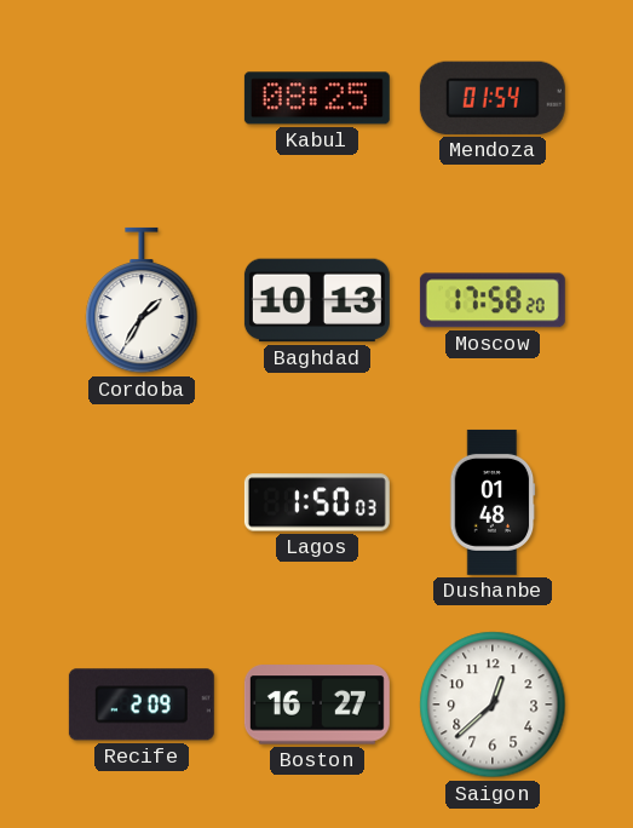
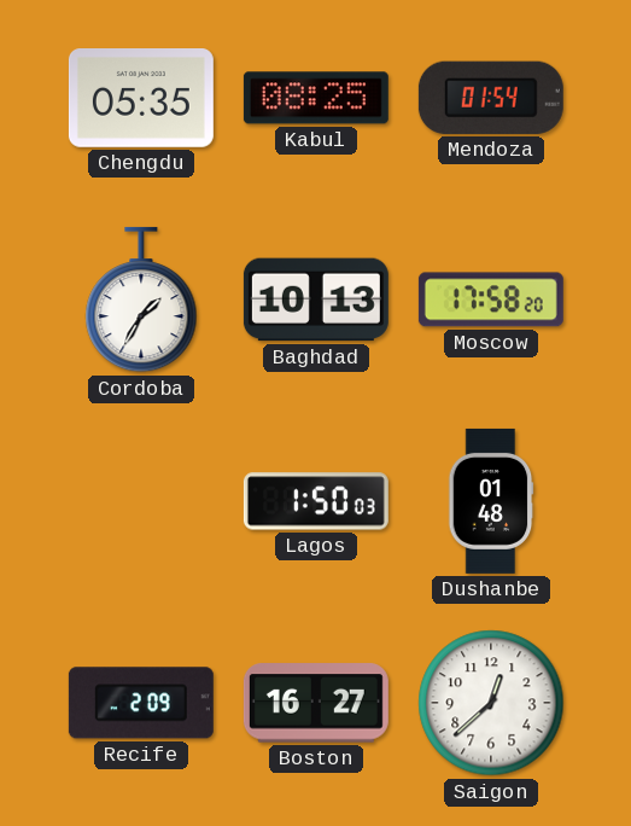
Chengdu: none -> 05:35 (141, 99)
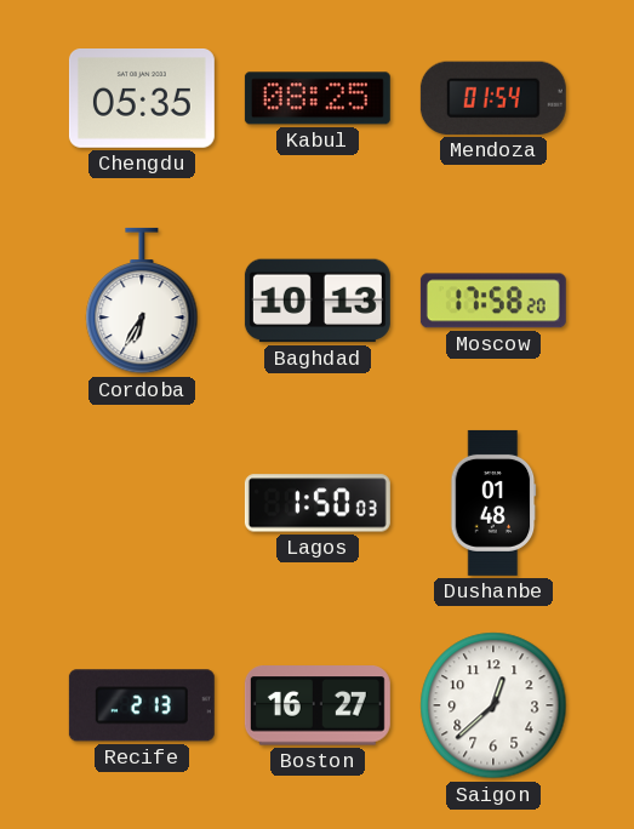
Cordoba: 1:35 -> 6:35 (142, 301)
Recife: 2:09 -> 2:13 (142, 705)
